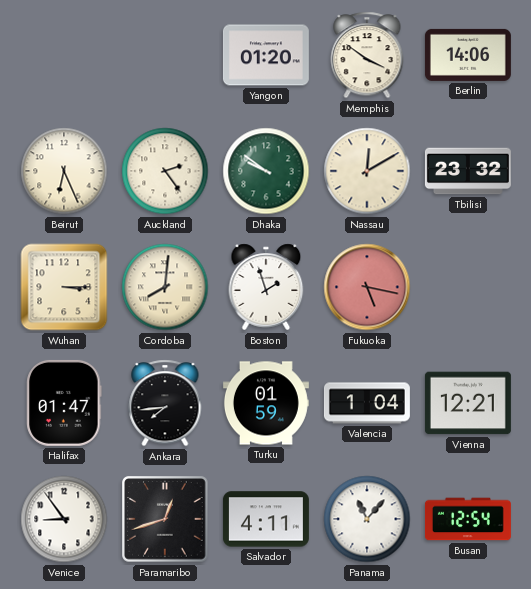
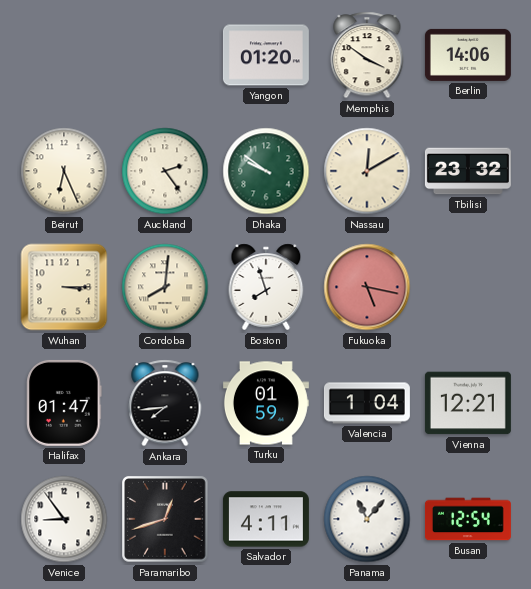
Boston: 1:57 -> 7:57 (266, 287)
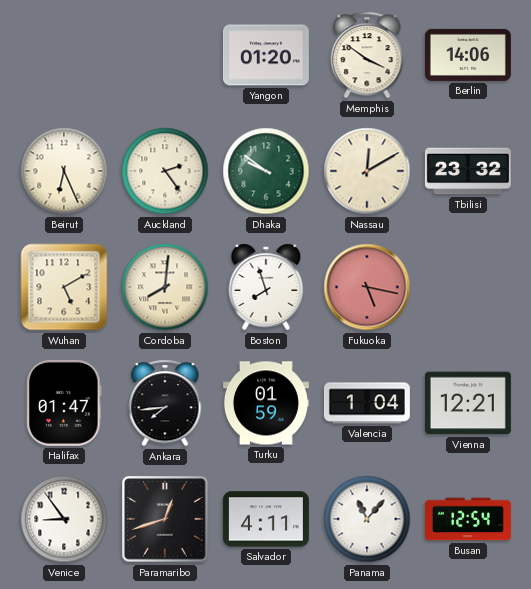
Wuhan: 3:15 -> 5:10 (64, 287)
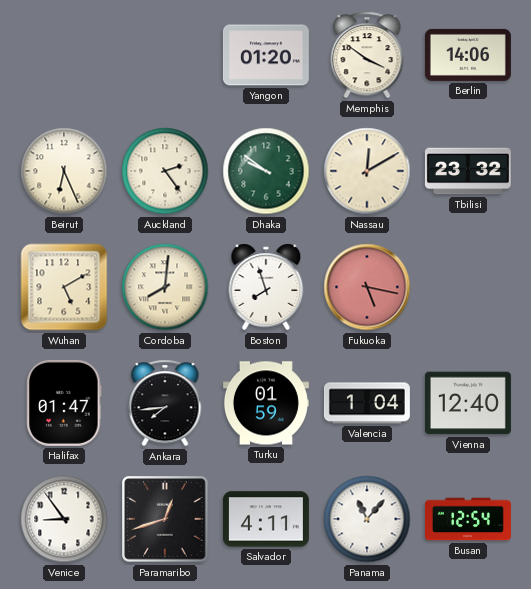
Vienna: 12:21 -> 12:40 (468, 403)
